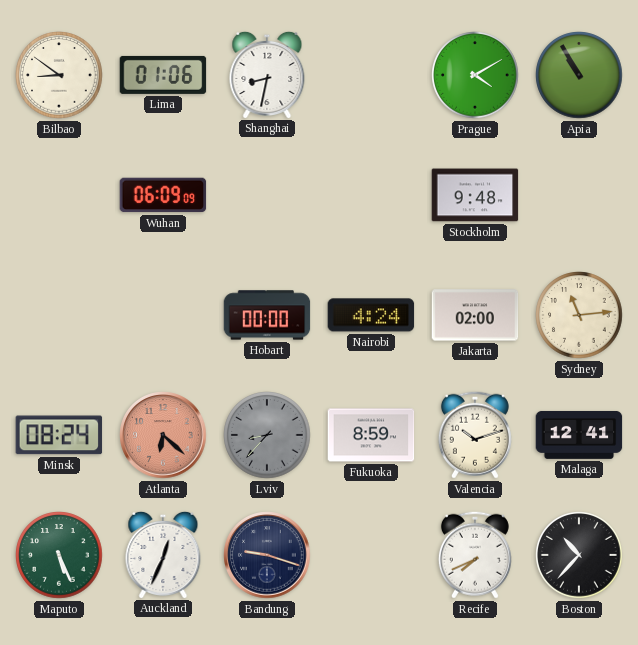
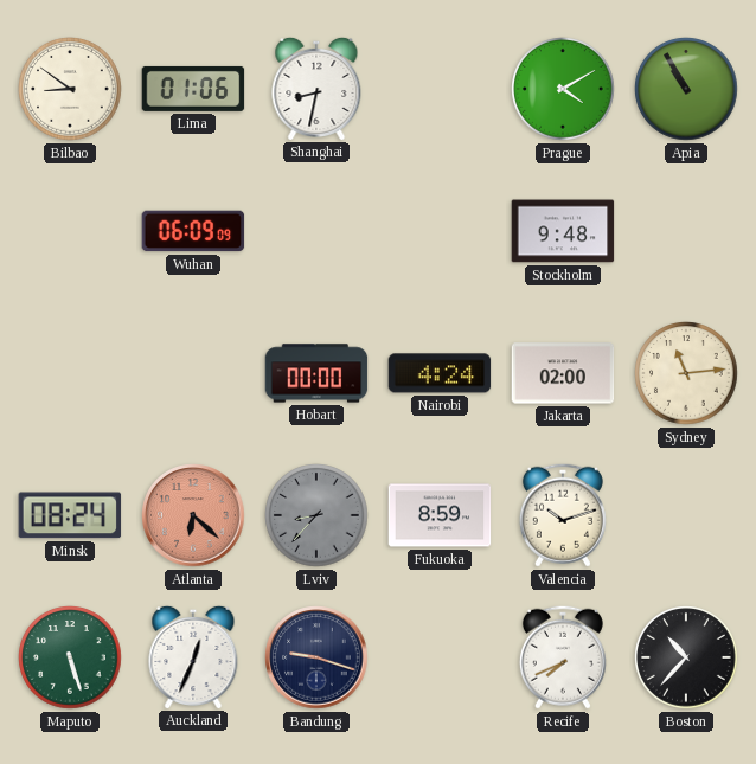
Malaga: 12:41 -> none (579, 435)
Maputo: 5:26 -> 5:27 (70, 657)
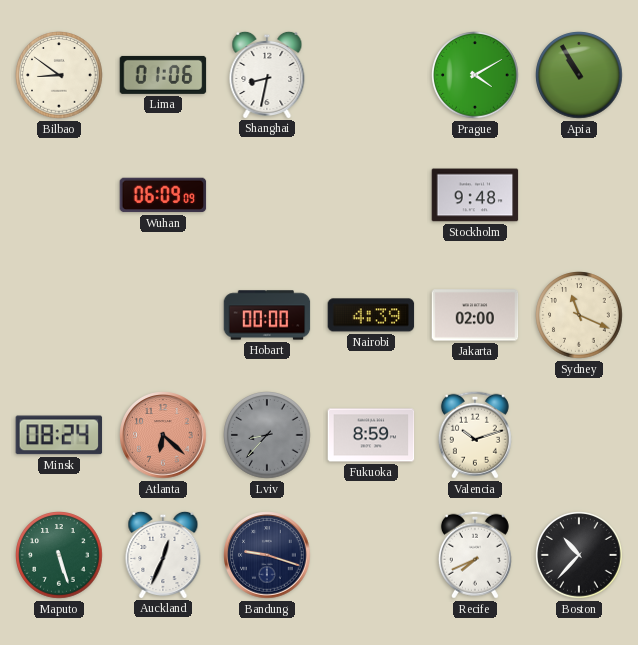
Nairobi: 4:24 -> 4:39 (371, 315)
Sydney: 11:14 -> 11:19 (579, 315)
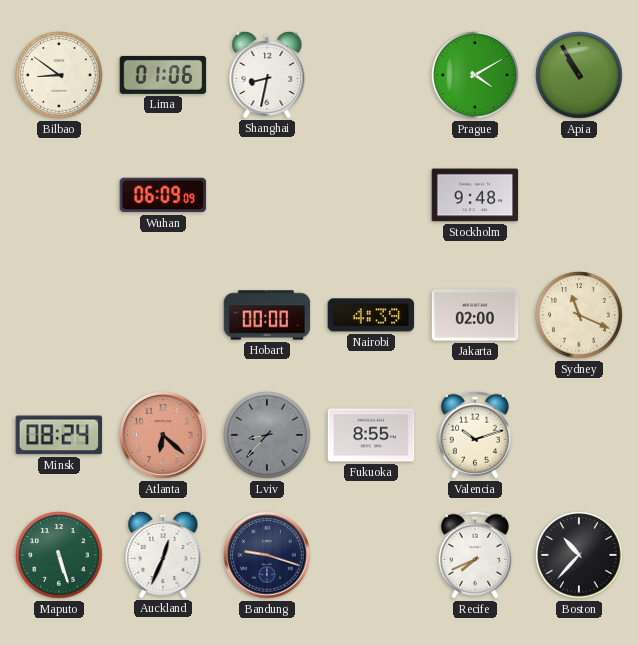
Fukuoka: 8:59 -> 8:55 (371, 435)
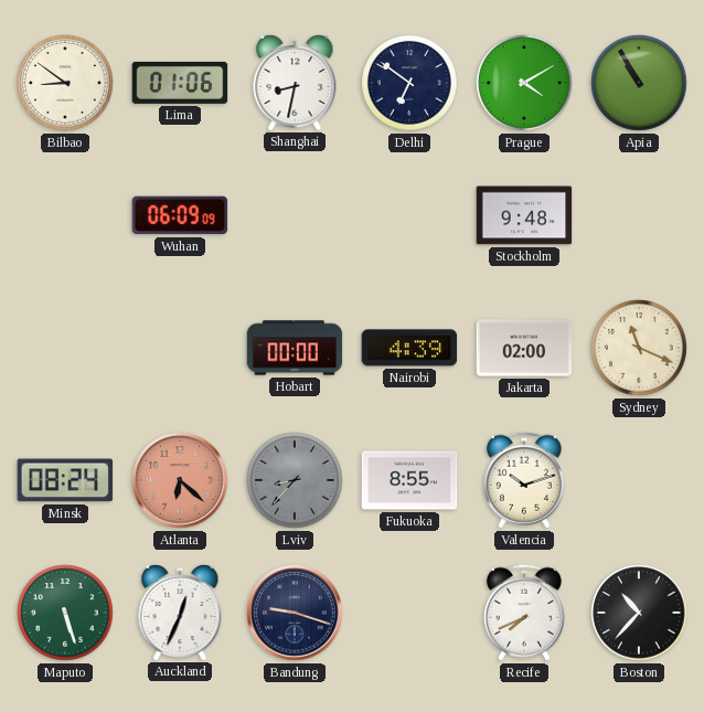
Delhi: none -> 6:51 (409, 83)
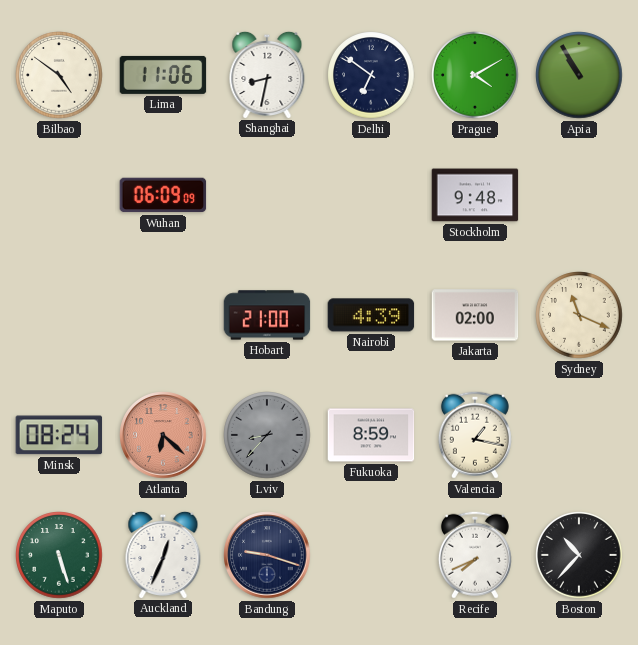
Bilbao: 8:51 -> 4:51 (59, 75)
Lima: 01:06 -> 11:06 (163, 75)
Hobart: 00:00 -> 21:00 (267, 315)
Fukuoka: 8:55 -> 8:59 (371, 435)
Valencia: 10:12 -> 1:17 (475, 435)
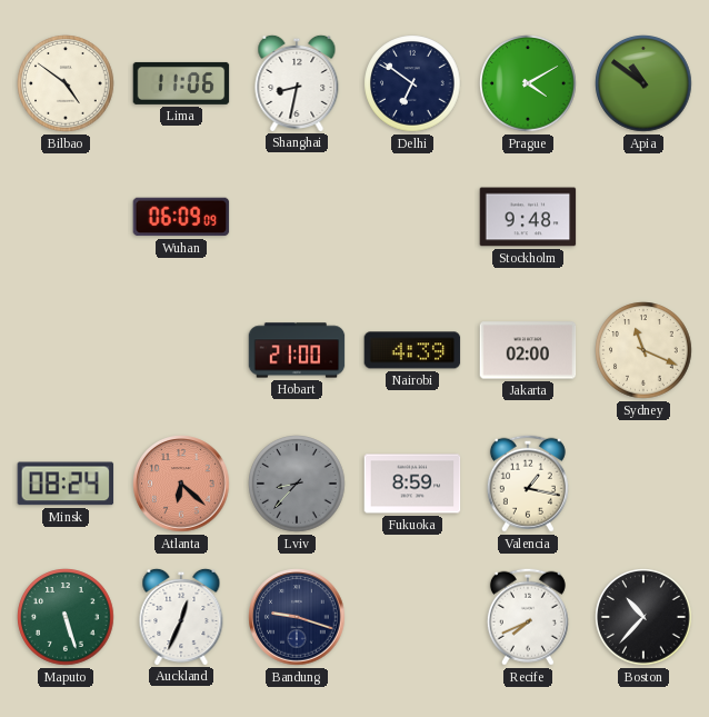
Apia: 10:55 -> 10:51 (643, 83)
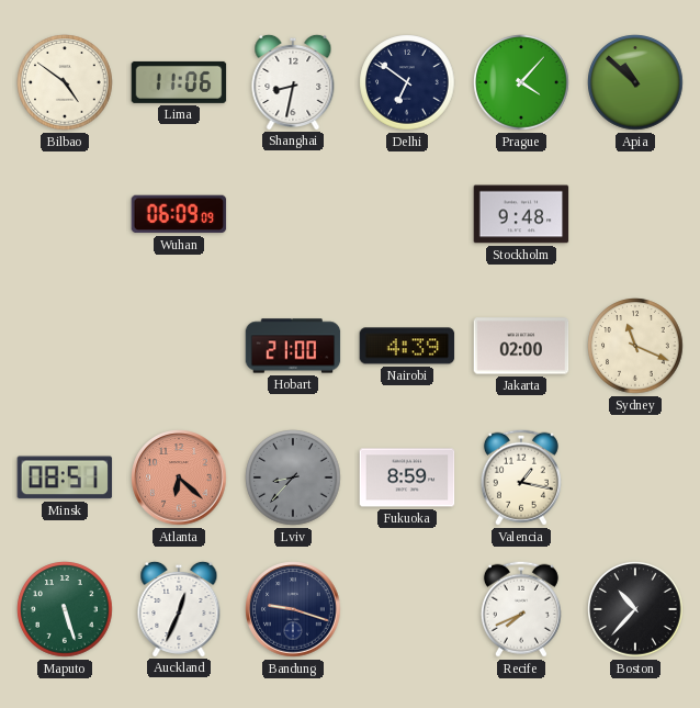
Prague: 4:10 -> 4:07 (521, 82)
Apia: 10:51 -> 10:52 (635, 82)
Minsk: 08:24 -> 08:51 (65, 477)
